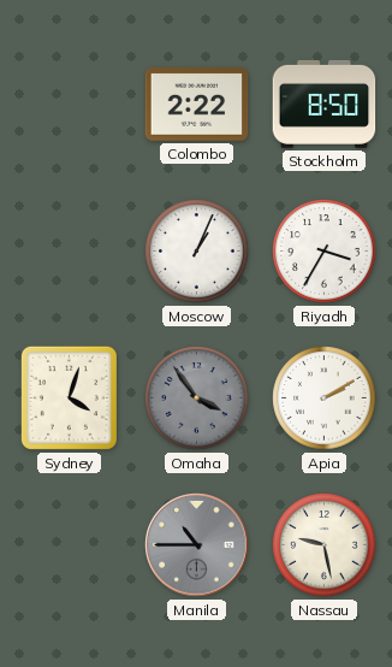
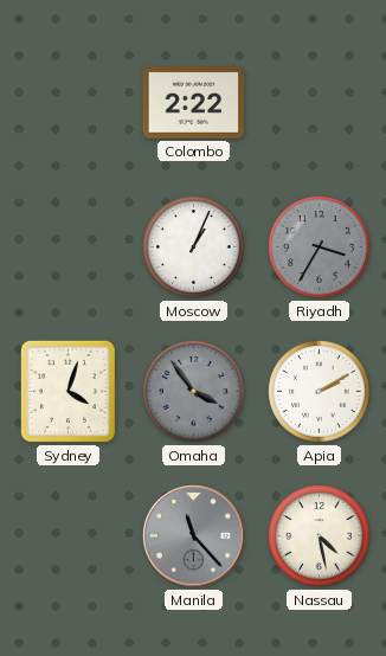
Stockholm: 8:50 -> none (325, 104)
Riyadh dial: white -> grey (320, 247)
Manila: 10:45 -> 11:23 (194, 536)
Nassau: 9:28 -> 4:28 (320, 536)
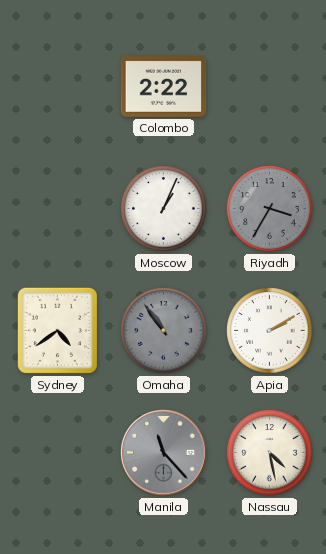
Sydney: 4:03 -> 4:39 (57, 330)
Omaha: 3:54 -> 10:54 (164, 331)
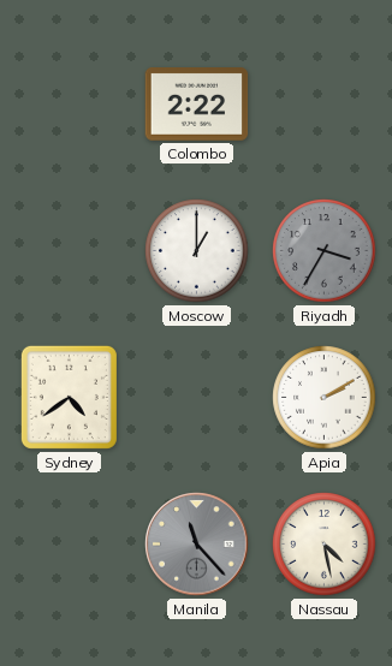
Moscow: 1:04 -> 1:00 (197, 251)
Omaha: 10:54 -> none (164, 331)
